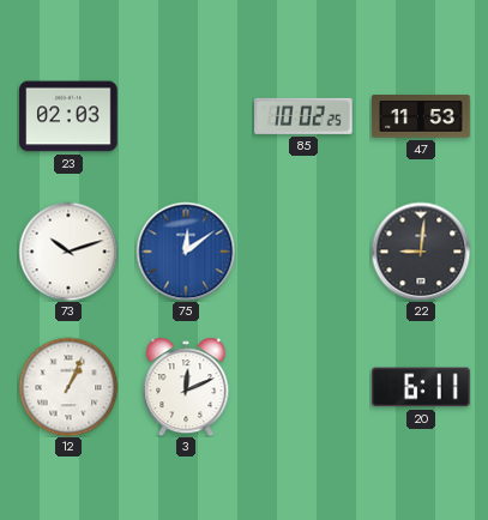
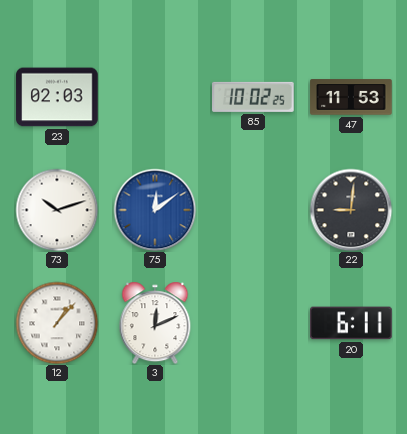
12: 1:04 -> 1:07 (57, 323)
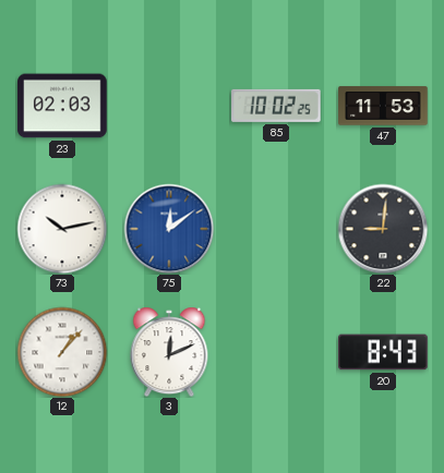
73: 10:12 -> 10:13 (62, 229)
20: 6:11 -> 8:43 (383, 352)
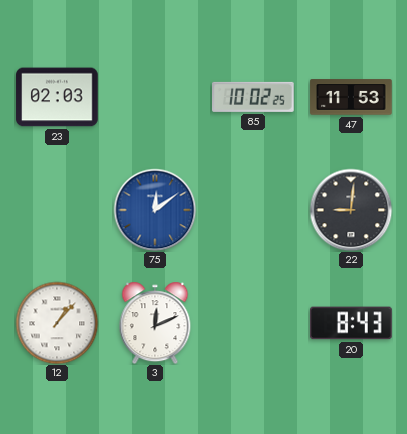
73: 10:13 -> none (62, 229)
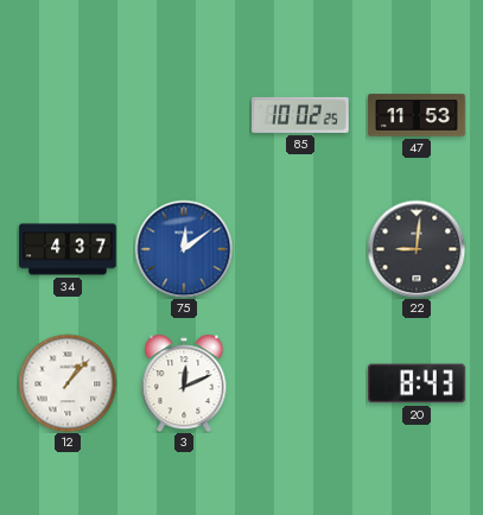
23: 02:03 -> none (57, 97)
34: none -> 4:37 (68, 249)
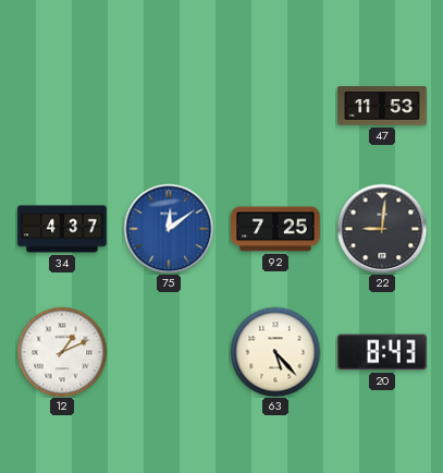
85: 10:02 -> none (300, 115)
92: none -> 7:25 (275, 229)
12: 1:07 -> 1:11 (62, 352)
3: 12:11 -> none (184, 383)
63: none -> 5:23 (275, 352)
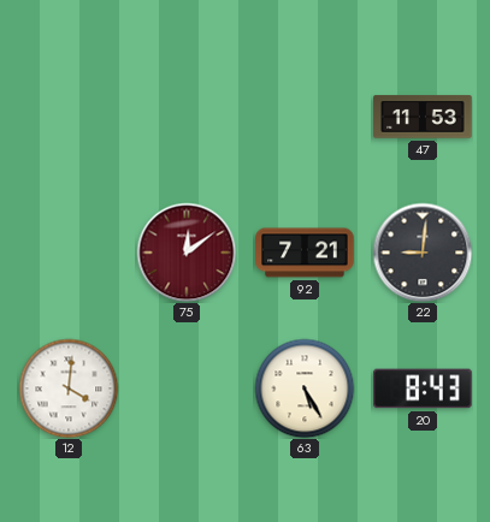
34: 4:37 -> none (62, 229)
75 dial: blue -> burgundy (187, 253)
92: 7:25 -> 7:21 (305, 253)
12: 1:11 -> 4:01 (69, 388)
63: 5:23 -> 5:25 (305, 388)
